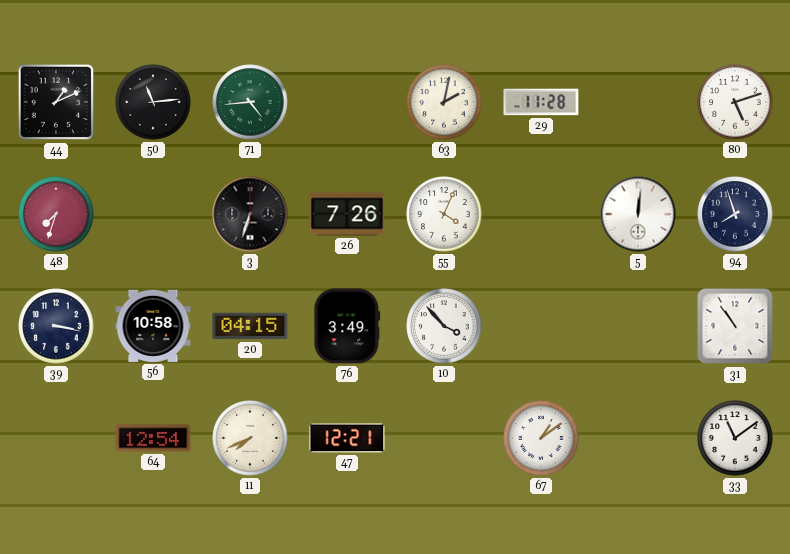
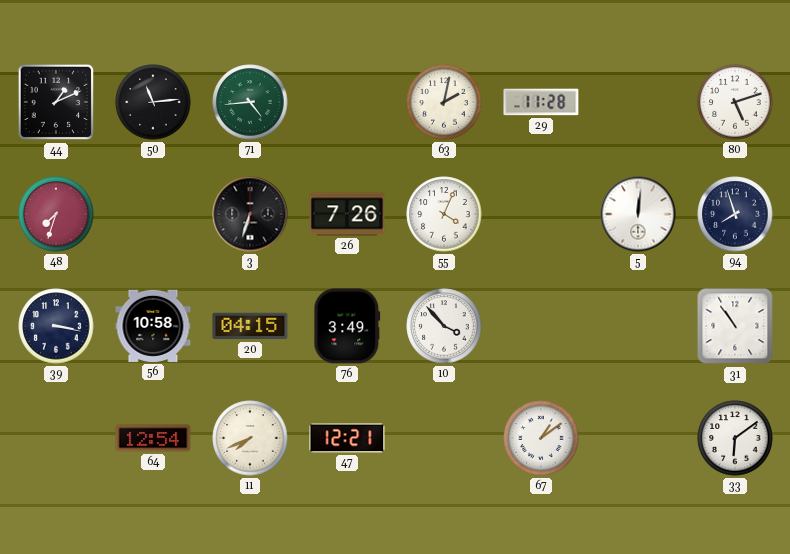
33: 11:09 -> 6:09 (735, 438)
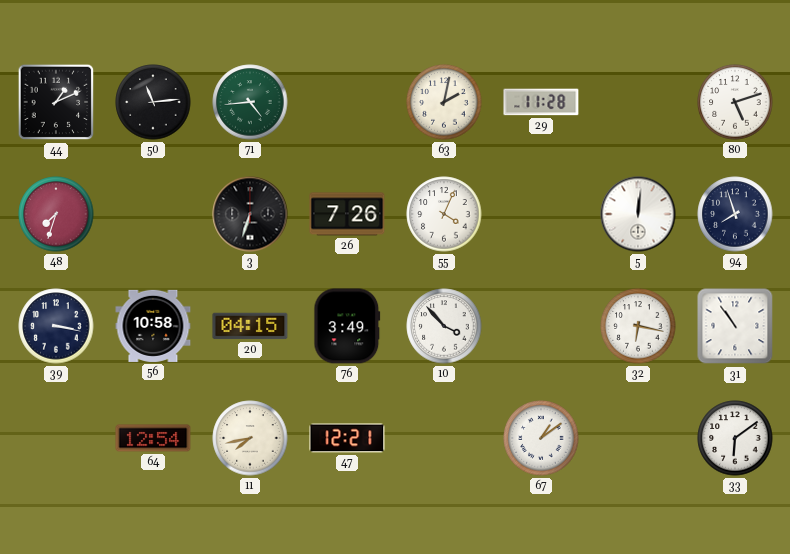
32: none -> 6:17 (638, 326)
11: 7:41 -> 7:43 (250, 438)
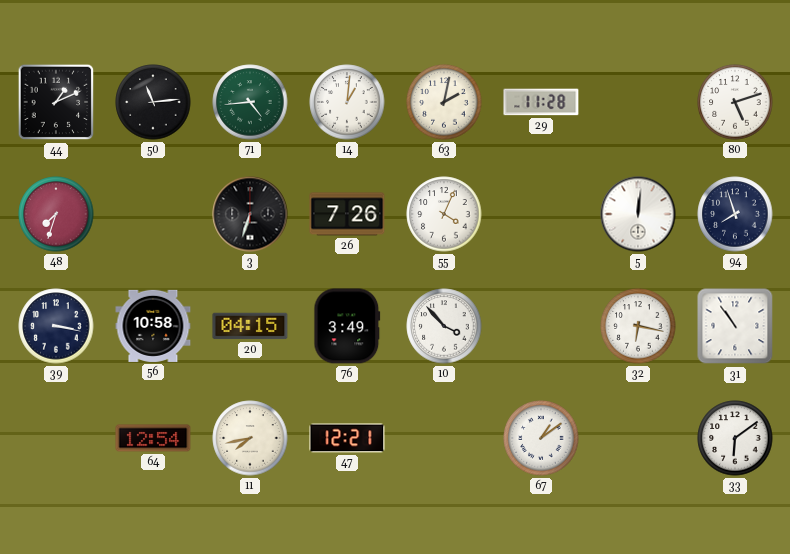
14: none -> 1:01 (347, 102)
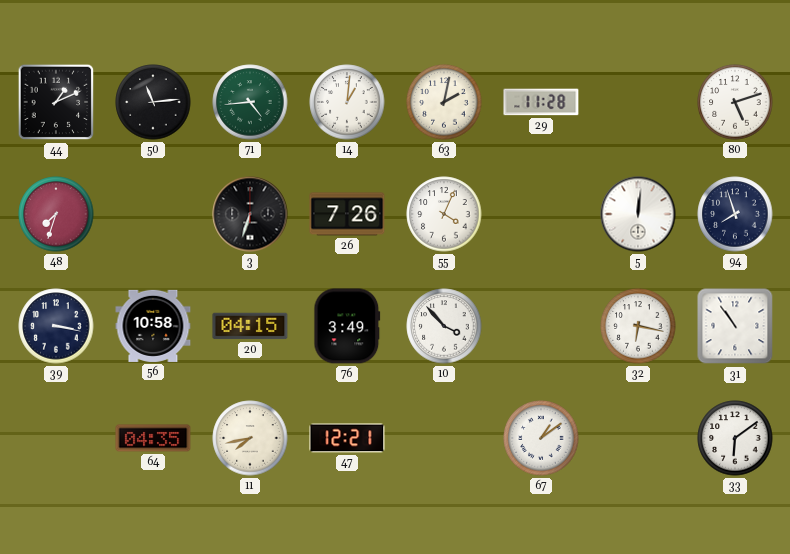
64: 12:54 -> 04:35 (153, 438)
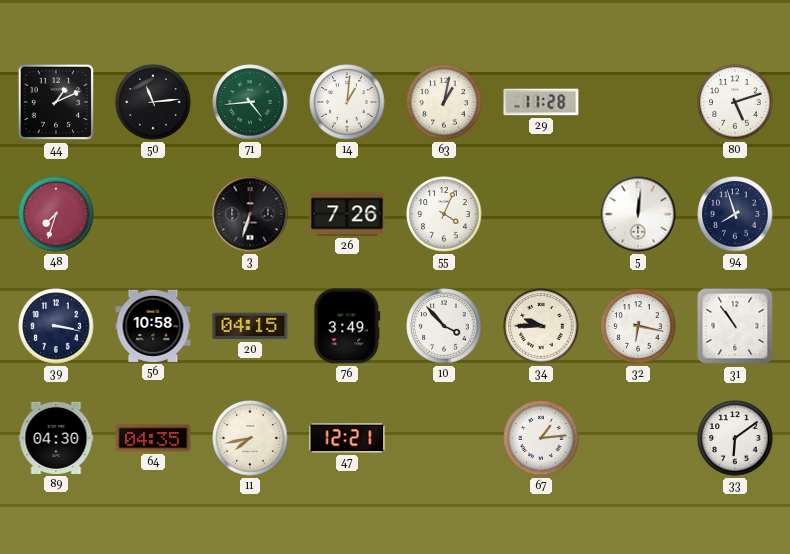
63: 2:02 -> 1:02 (444, 102)
34: none -> 9:45 (541, 326)
89: none -> 04:30 (56, 438)
67: 1:09 -> 1:14 (541, 438)
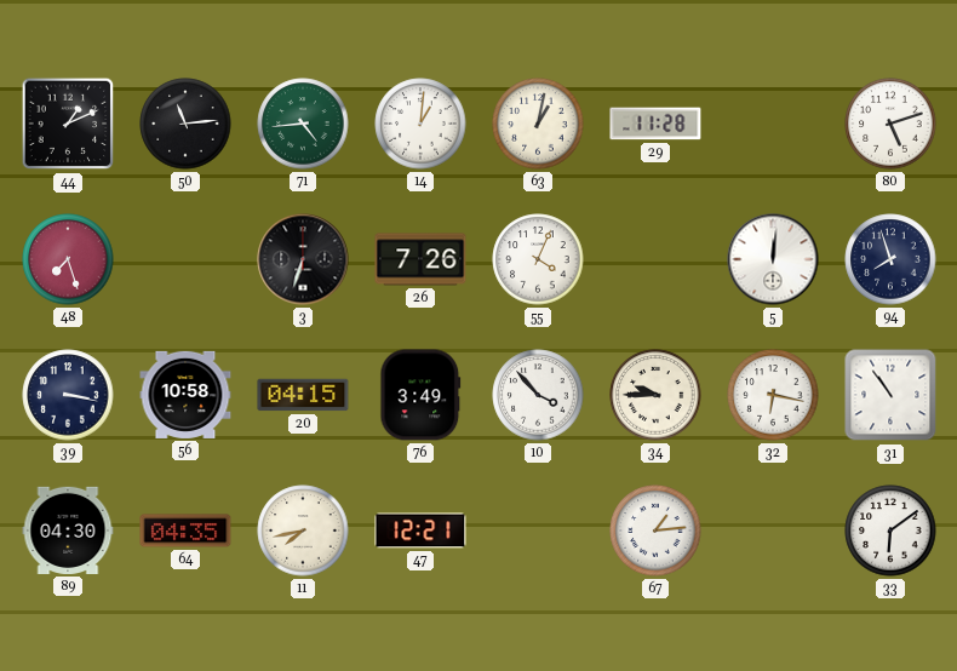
48: 7:33 -> 7:27 (68, 259)
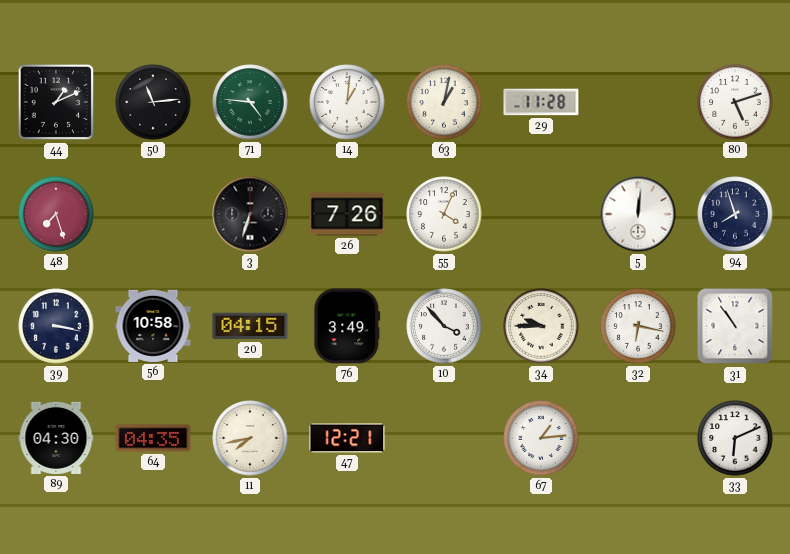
71: 4:44 -> 4:46 (250, 102)
33: 6:09 -> 6:11 (735, 438)
